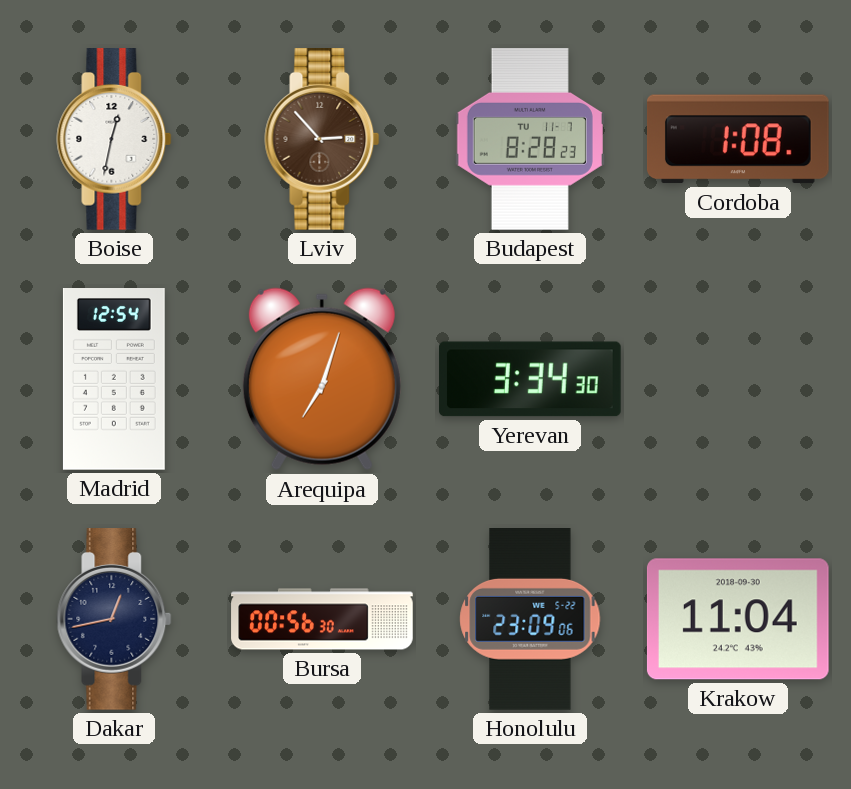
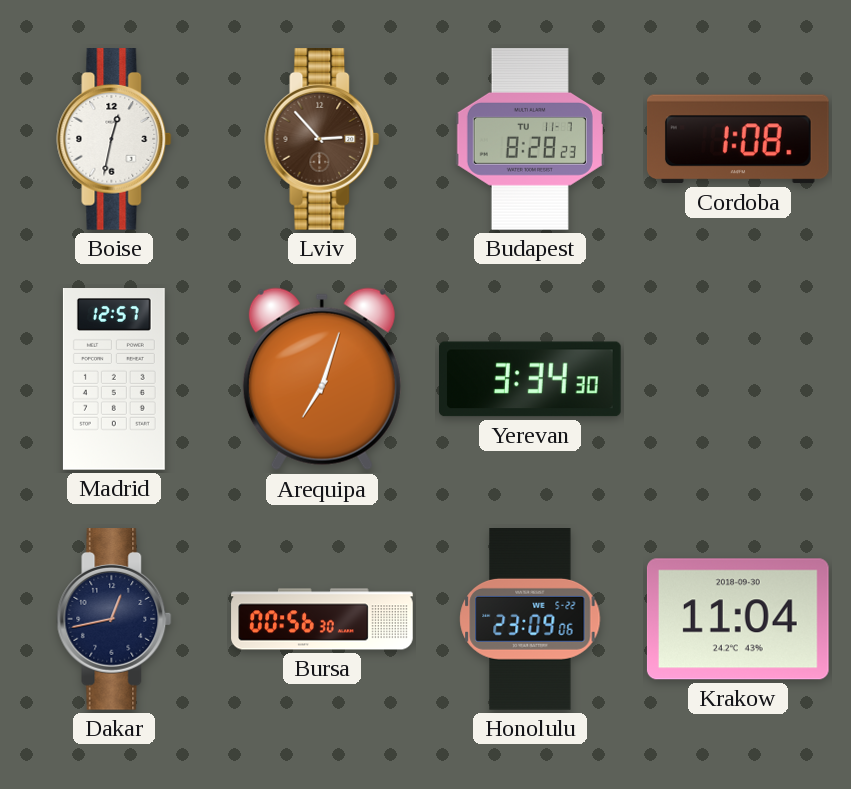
Madrid: 12:54 -> 12:57 (114, 380)
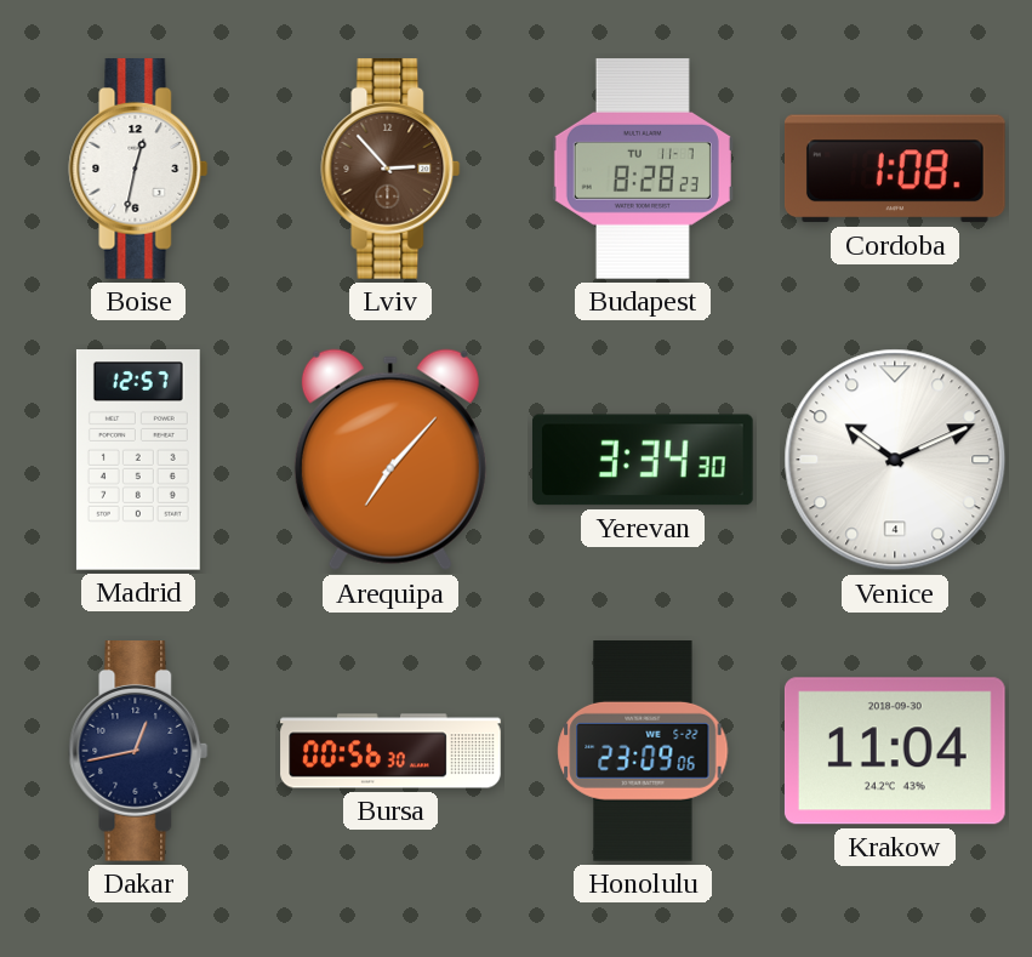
Arequipa: 7:03 -> 7:07 (390, 460)
Venice: none -> 10:11 (895, 460)
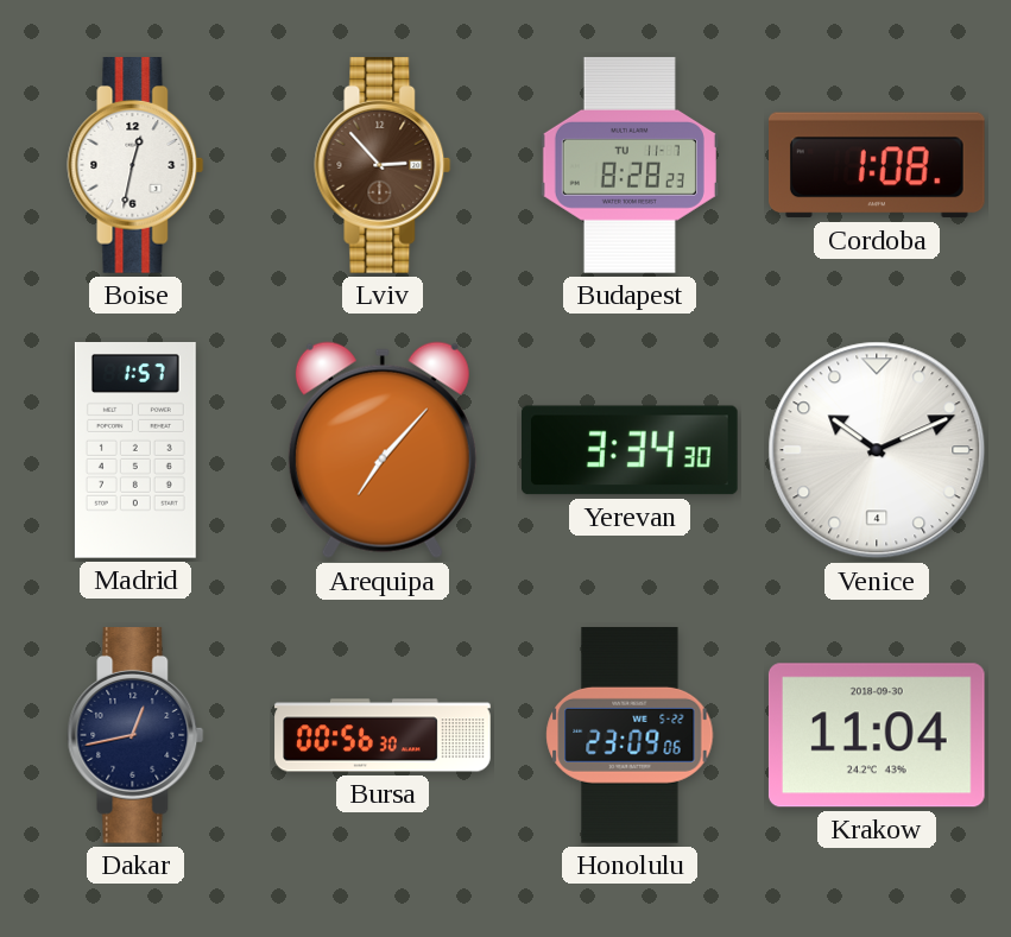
Madrid: 12:57 -> 1:57 (135, 451)
